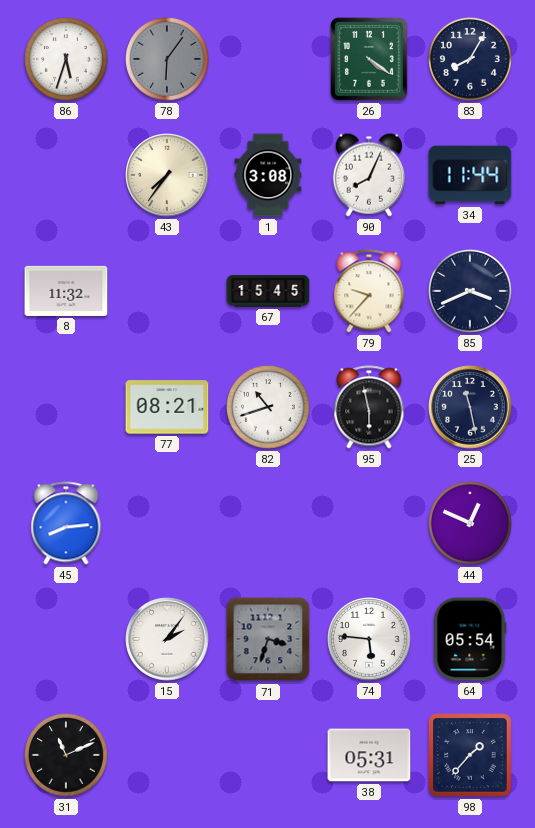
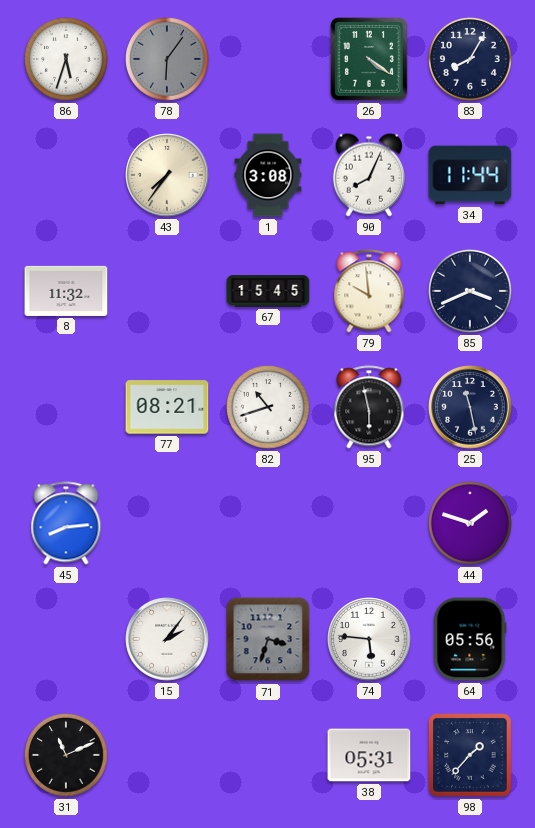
79: 9:37 -> 9:59 (369, 291)
44: 12:49 -> 1:48 (471, 524)
64: 05:54 -> 05:56 (470, 639)
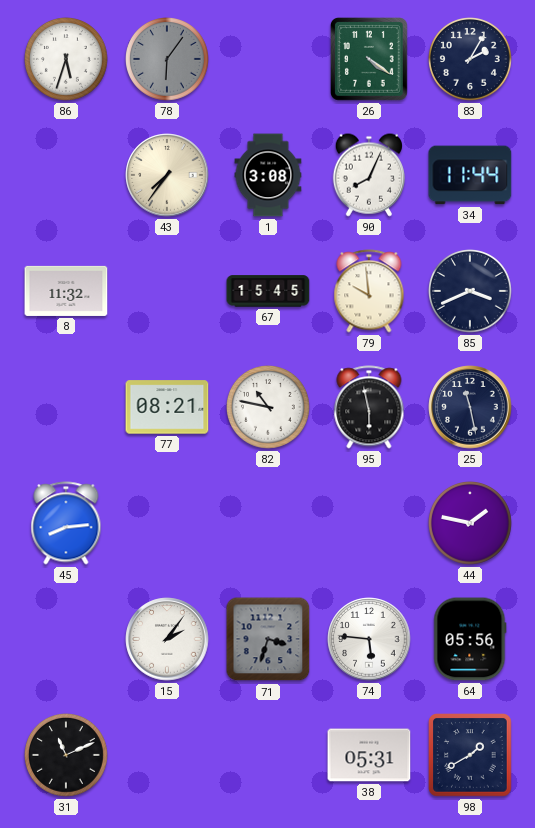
83: 8:05 -> 2:05 (471, 60)
82: 10:42 -> 10:47 (269, 408)
44: 1:48 -> 1:47 (471, 524)
98: 1:37 -> 1:40 (471, 756)
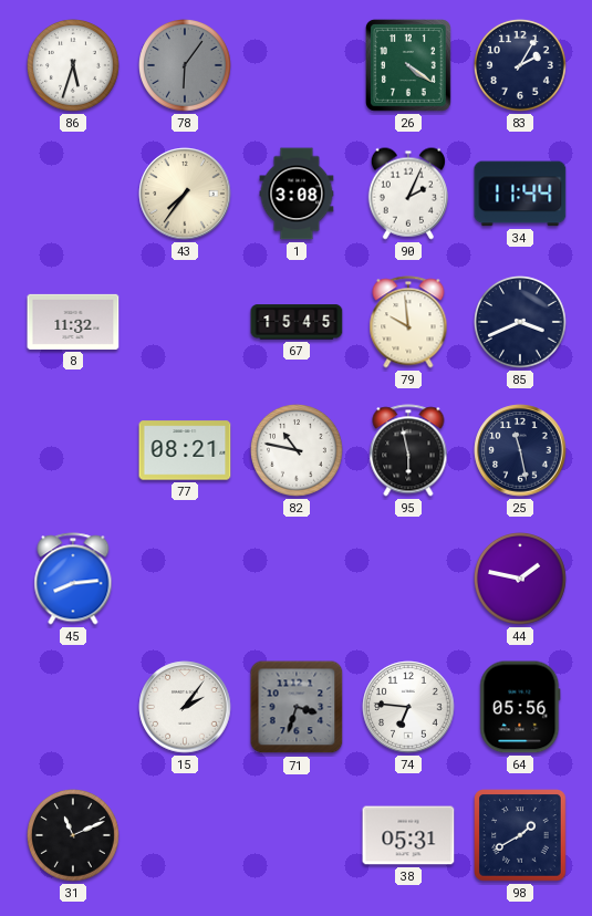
90: 8:04 -> 2:04 (407, 194)
74: 5:46 -> 6:46 (408, 707)
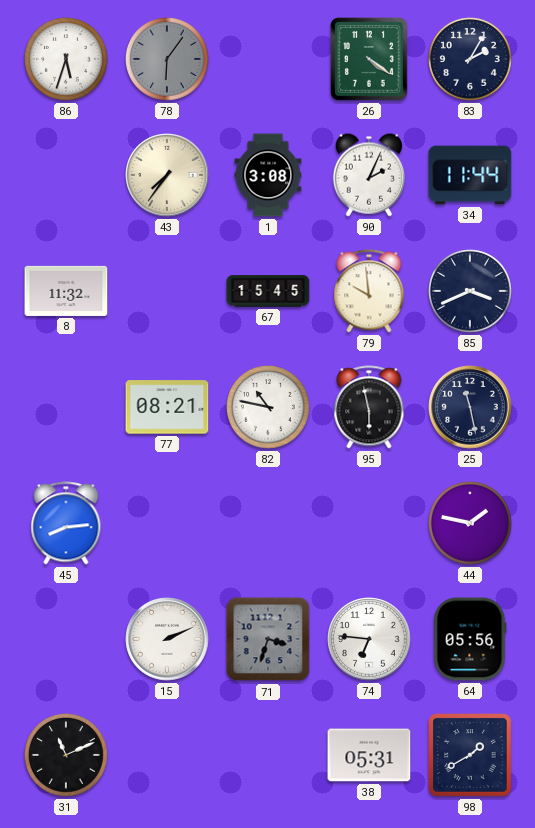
15: 2:06 -> 2:11 (167, 639)
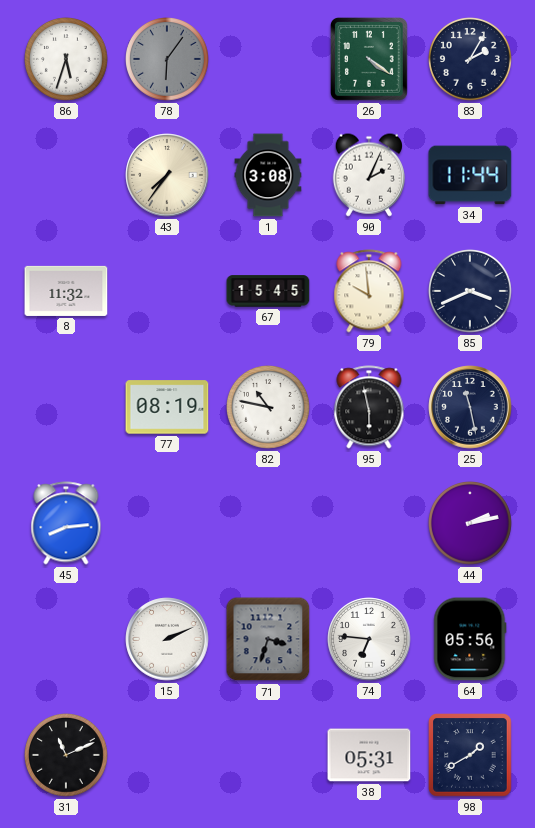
77: 08:21 -> 08:19 (167, 407)
44: 1:47 -> 2:13 (471, 524)
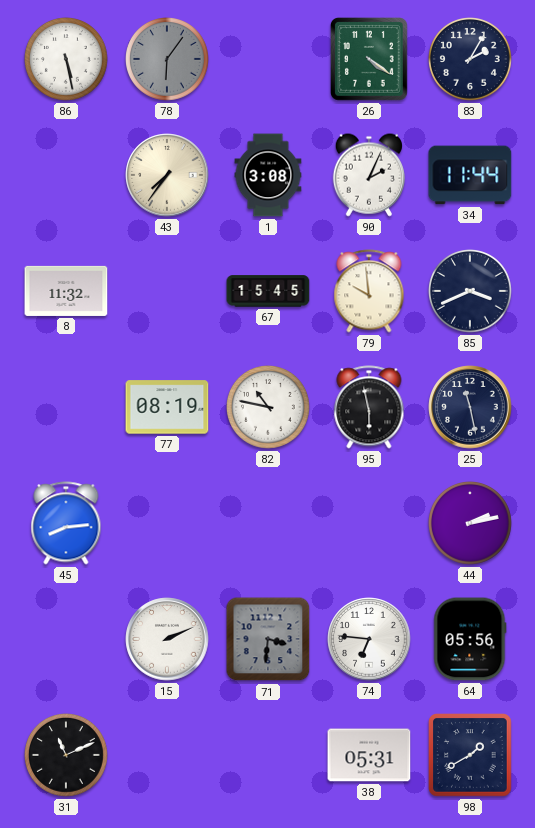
86: 5:33 -> 5:28 (67, 60)
71: 3:33 -> 3:31 (268, 639)
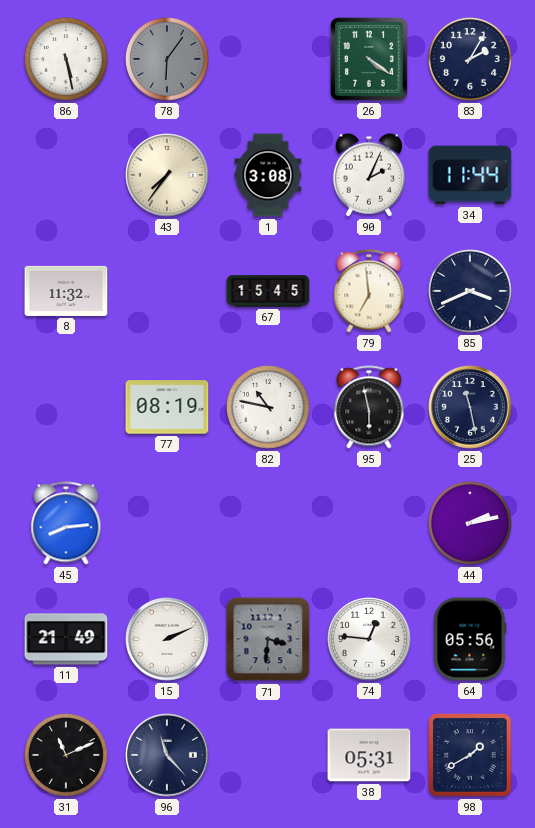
79: 9:59 -> 6:59 (369, 291)
11: none -> 21:49 (66, 639)
74: 6:46 -> 12:46 (369, 639)
96: none -> 11:23 (167, 755)
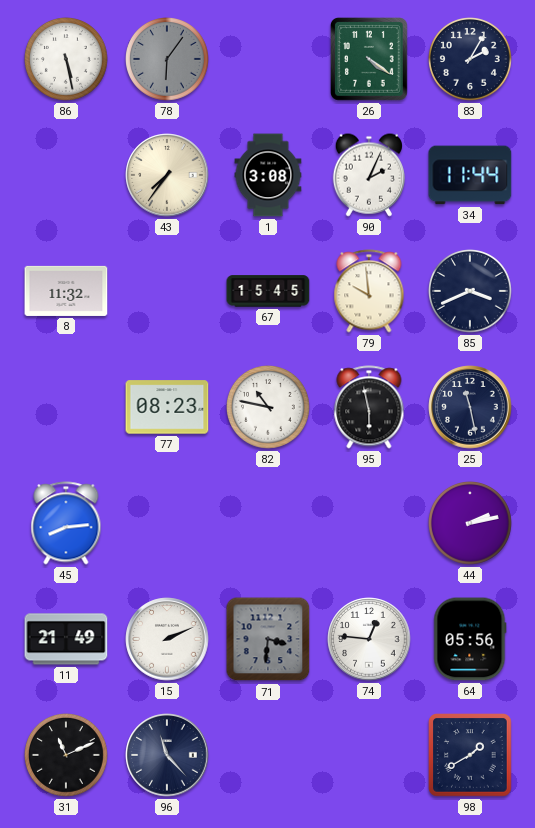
79: 6:59 -> 9:59 (369, 291)
77: 08:19 -> 08:23 (167, 407)
38: 05:31 -> none (369, 755)
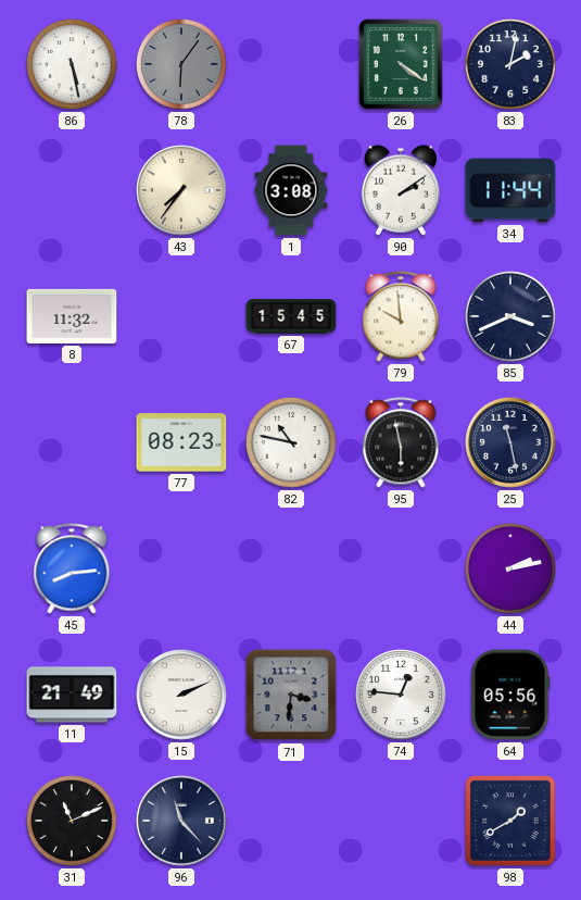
83: 2:05 -> 2:02 (511, 65)
90: 2:04 -> 2:09 (400, 190)
